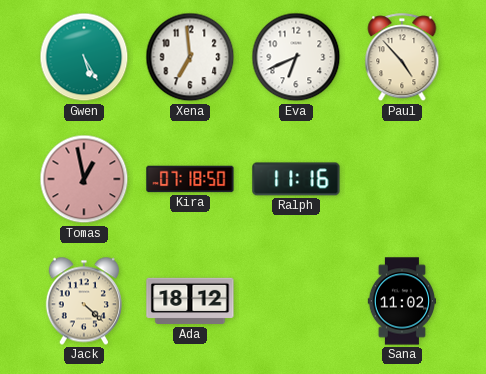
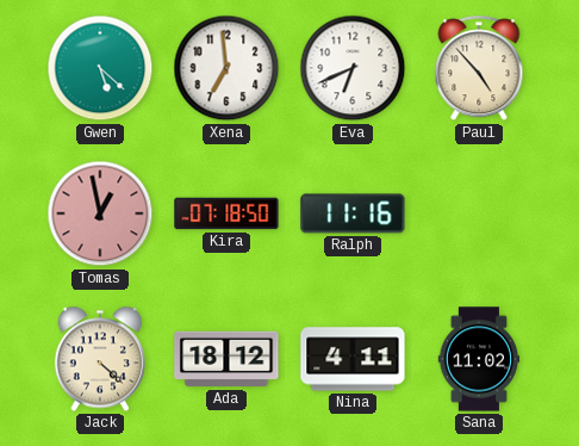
Gwen: 5:25 -> 5:22 (100, 68)
Nina: none -> 4:11 (353, 359)
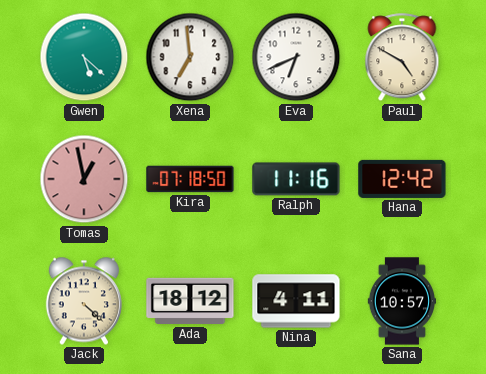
Paul: 4:53 -> 4:50 (402, 58)
Hana: none -> 12:42 (402, 179)
Sana: 11:02 -> 10:57 (402, 301)
